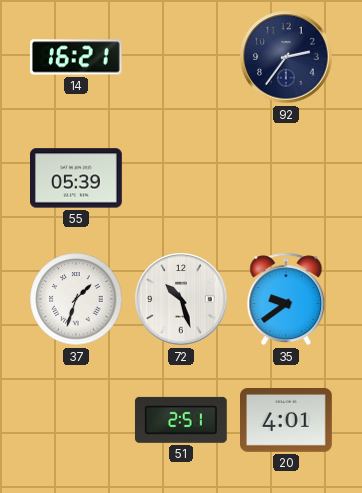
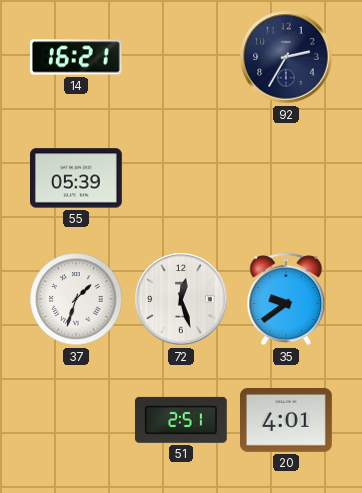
92: 2:36 -> 2:35 (286, 57)
72: 10:27 -> 12:27 (181, 299)
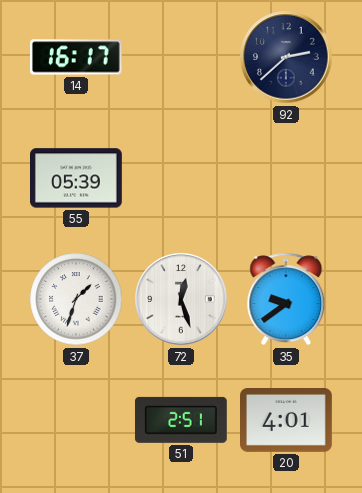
14: 16:21 -> 16:17 (76, 57)
92: 2:35 -> 2:38 (286, 57)
